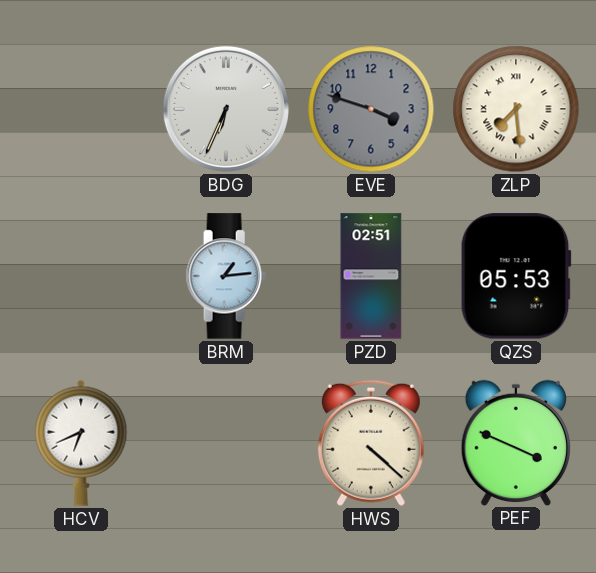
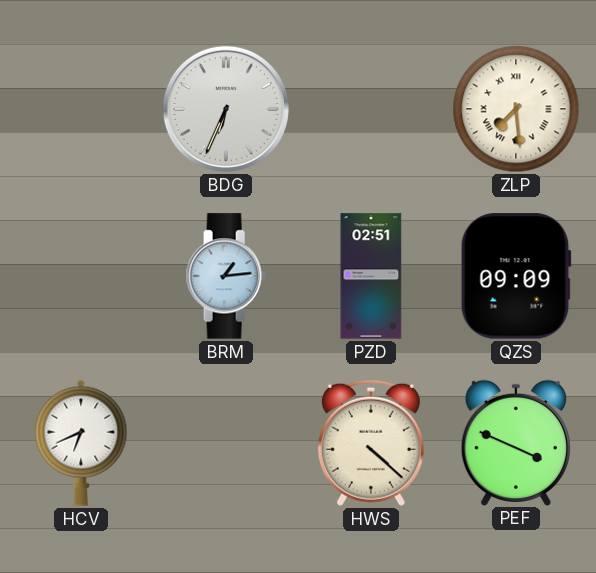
EVE: 3:48 -> none (371, 109)
QZS: 05:53 -> 09:09 (516, 276)
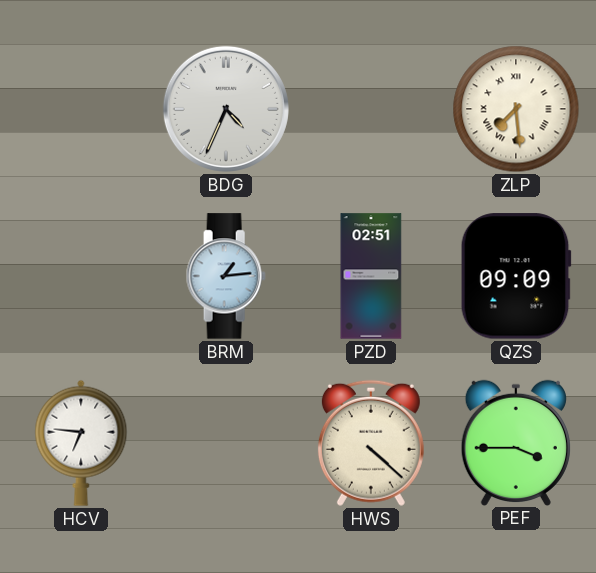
BDG: 6:34 -> 4:34 (226, 109)
HCV: 6:41 -> 6:46 (81, 443)
PEF: 3:49 -> 3:45 (516, 442)
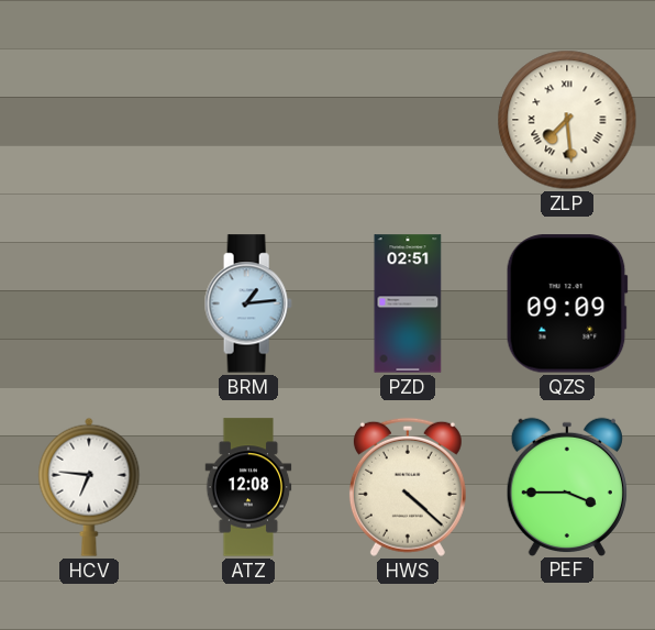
BDG: 4:34 -> none (226, 109)
ATZ: none -> 12:08 (248, 487)
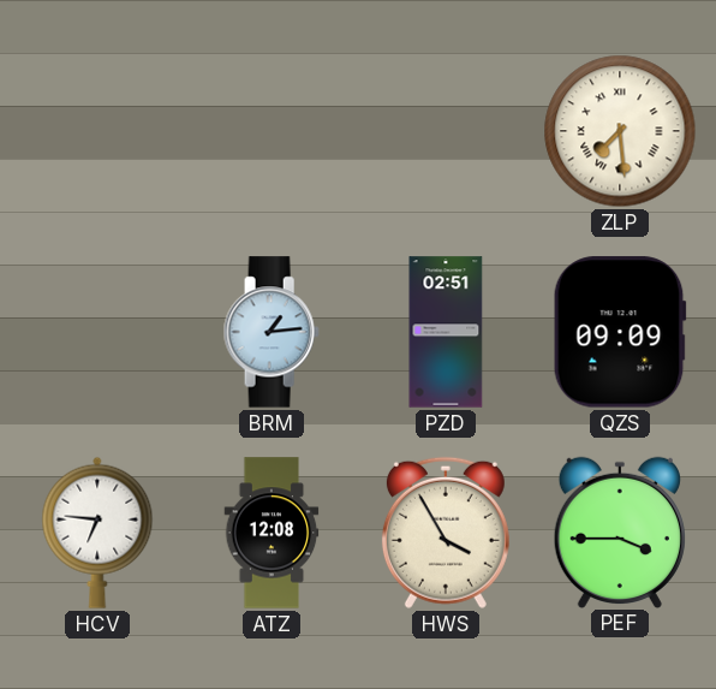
HWS: 4:22 -> 3:55 (446, 533)
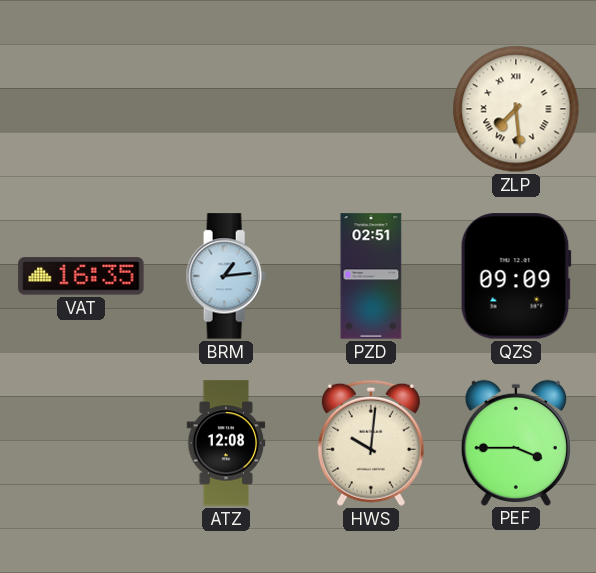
VAT: none -> 16:35 (81, 276)
HCV: 6:46 -> none (97, 533)
HWS: 3:55 -> 10:01 (371, 443)
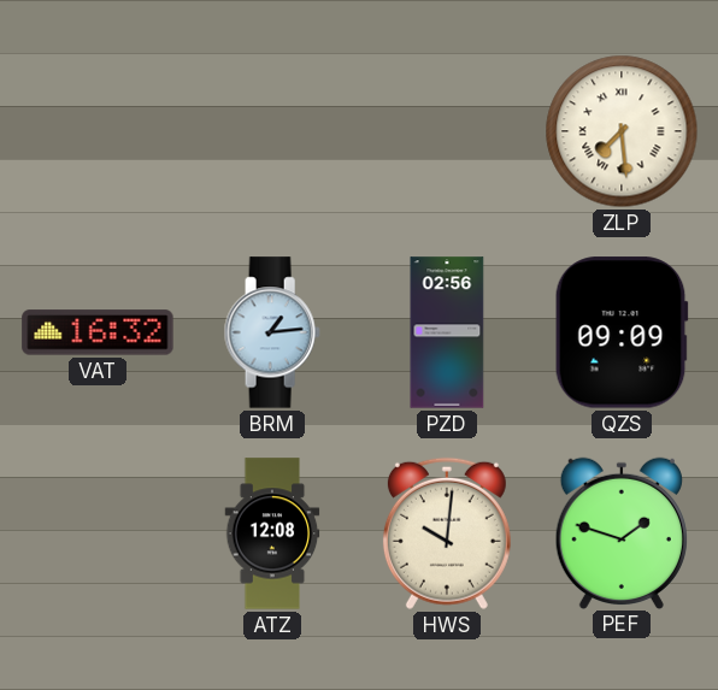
VAT: 16:35 -> 16:32 (98, 332)
PZD: 02:51 -> 02:56 (447, 332)
PEF: 3:45 -> 1:48 (622, 532)
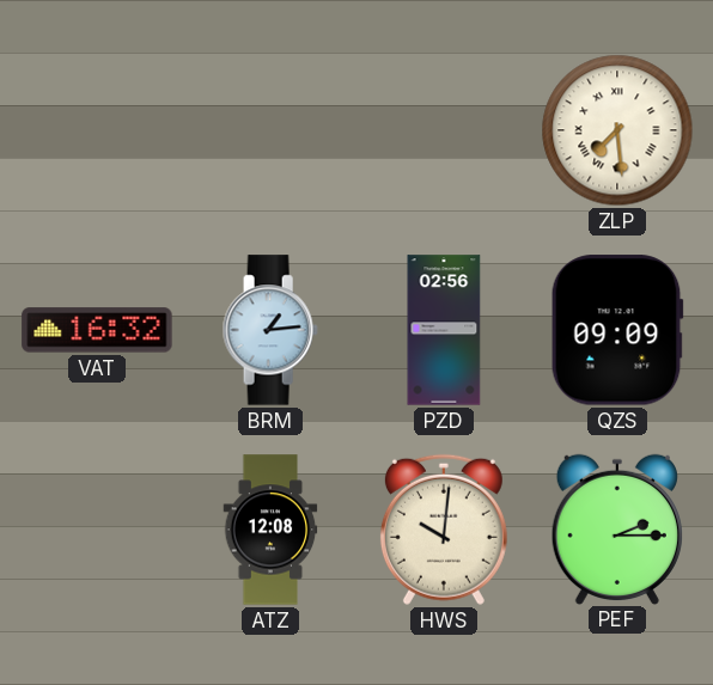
PEF: 1:48 -> 2:15 (617, 528)
